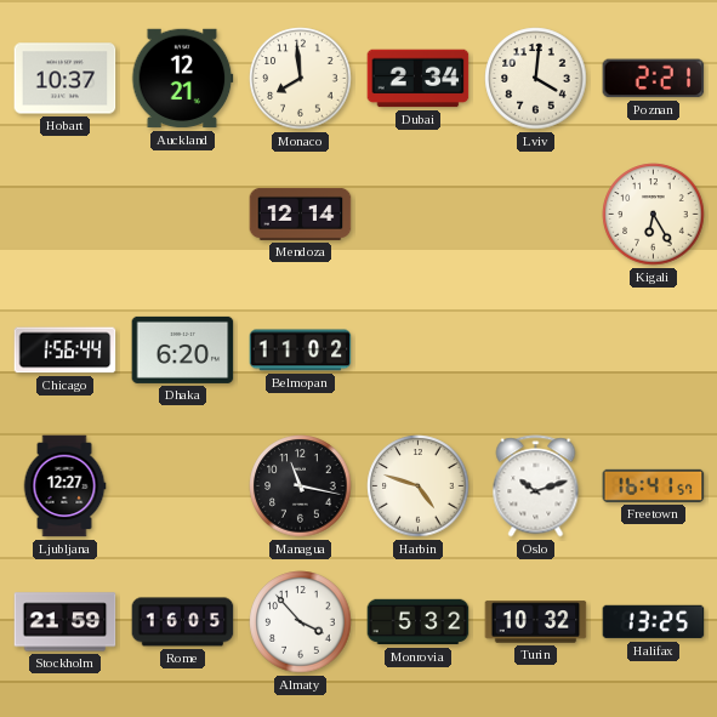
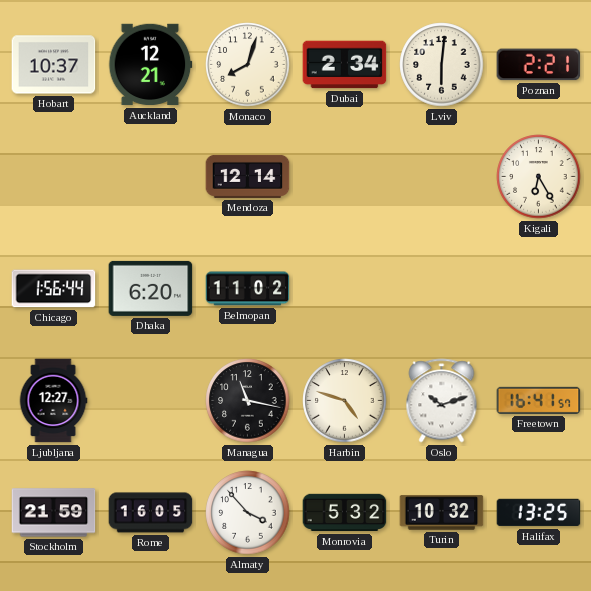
Monaco: 7:59 -> 8:03 (248, 65)
Lviv: 4:01 -> 6:01 (442, 65)
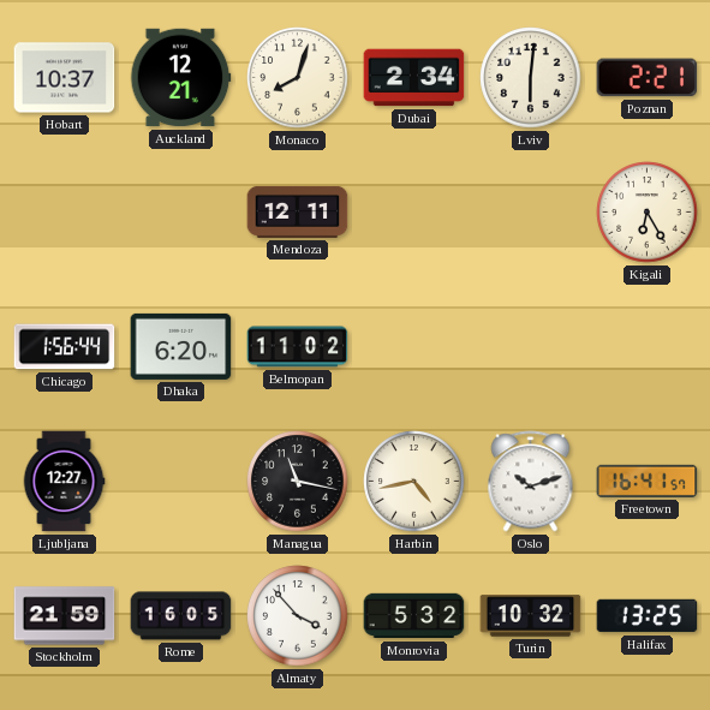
Mendoza: 12:14 -> 12:11 (298, 211)
Harbin: 4:48 -> 4:43 (414, 482)
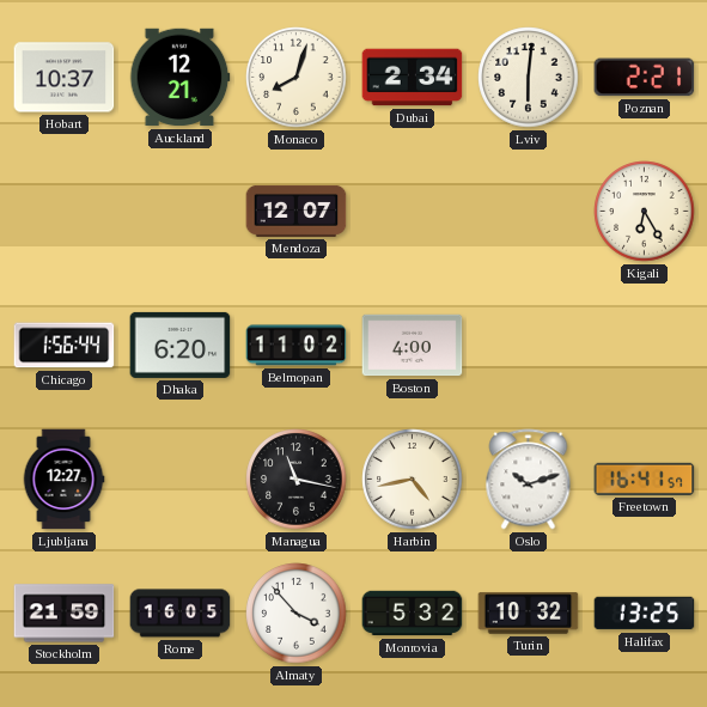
Mendoza: 12:11 -> 12:07 (297, 211)
Boston: none -> 4:00 (413, 346)
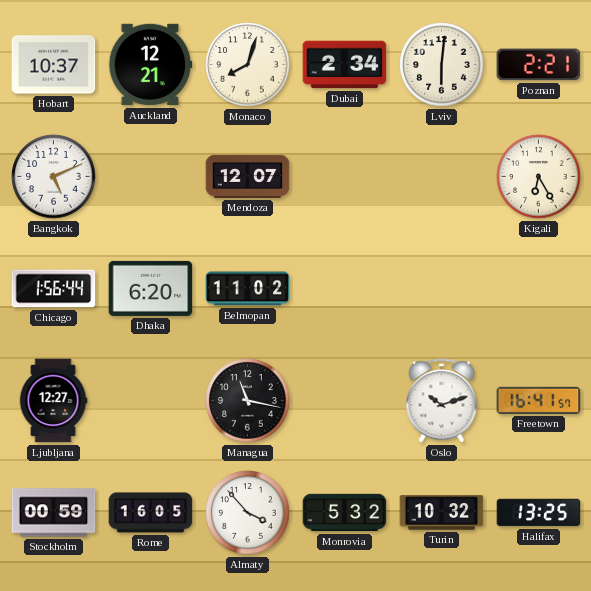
Bangkok: none -> 5:11 (54, 177)
Boston: 4:00 -> none (413, 346)
Harbin: 4:43 -> none (413, 480)
Stockholm: 21:59 -> 00:59 (54, 513)
